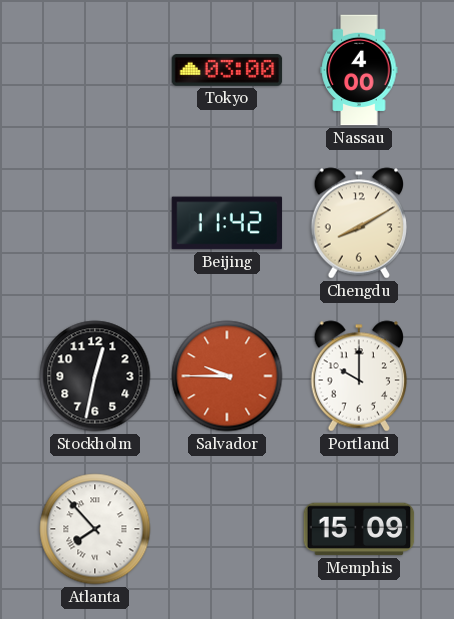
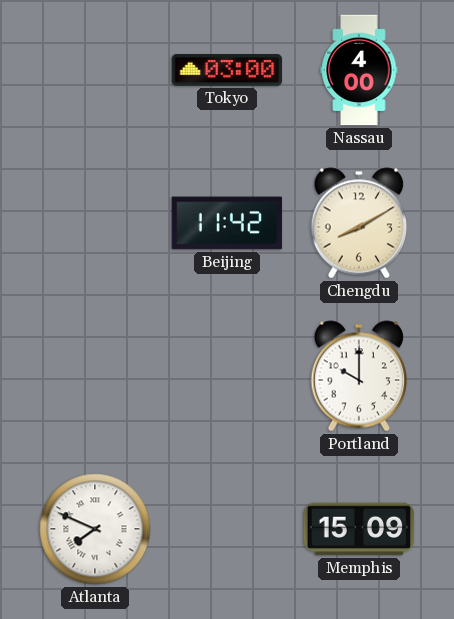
Stockholm: 12:32 -> none (95, 376)
Salvador: 9:45 -> none (227, 376)
Atlanta: 7:53 -> 7:49 (95, 529)
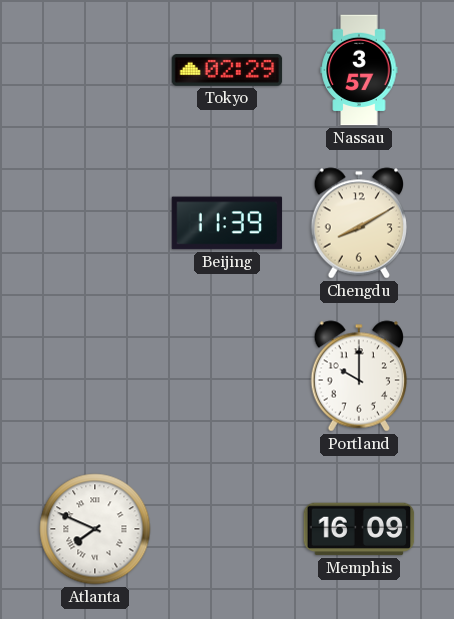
Tokyo: 03:00 -> 02:29 (227, 70)
Nassau: 4:00 -> 3:57 (359, 70)
Beijing: 11:42 -> 11:39 (227, 223)
Memphis: 15:09 -> 16:09 (359, 529)
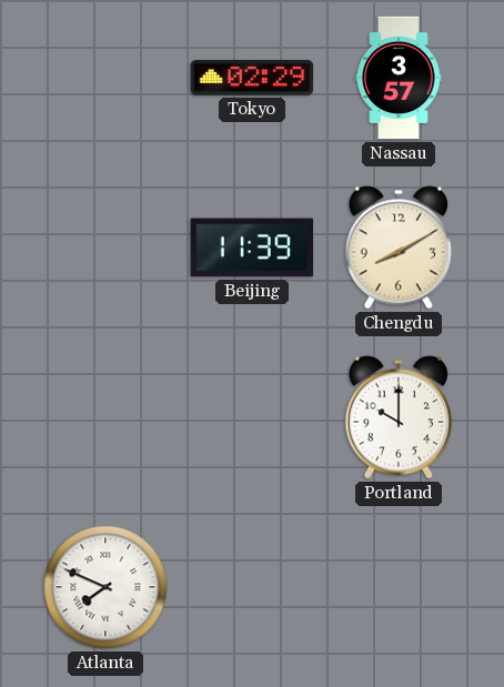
Memphis: 16:09 -> none (359, 529)
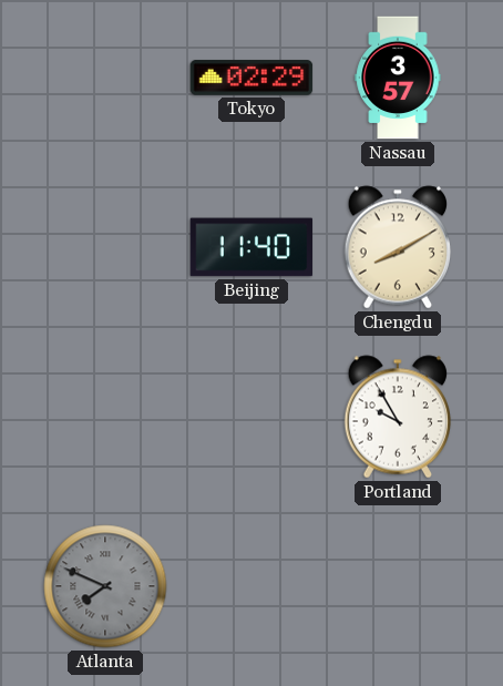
Beijing: 11:39 -> 11:40 (251, 247)
Portland: 10:00 -> 9:55 (398, 417)
Atlanta dial: white -> grey (105, 586)
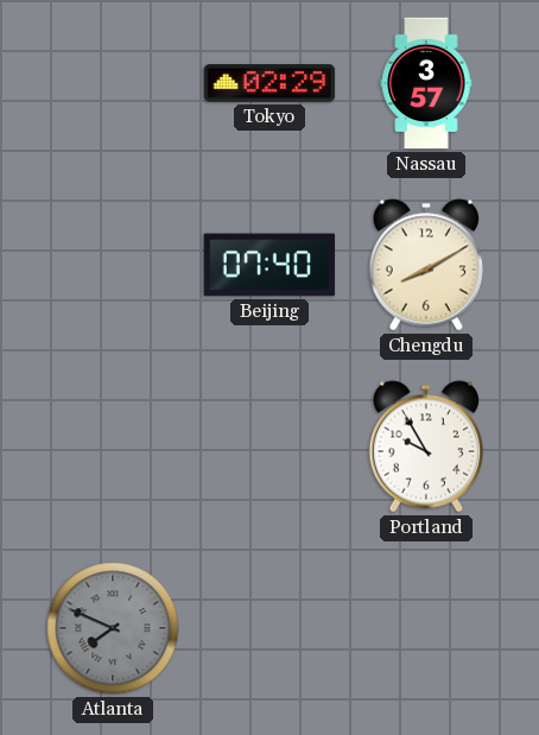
Beijing: 11:40 -> 07:40 (269, 265)
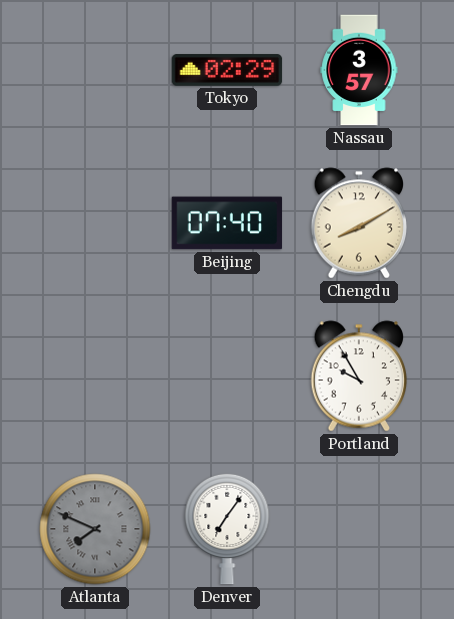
Denver: none -> 7:06 (227, 529)
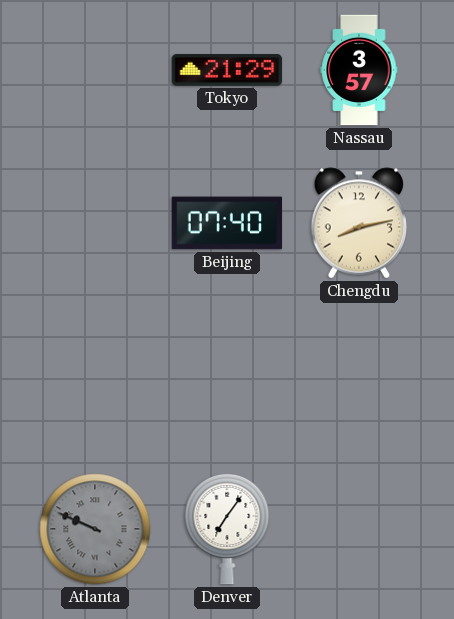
Tokyo: 02:29 -> 21:29 (227, 70)
Chengdu: 8:10 -> 8:13 (359, 223)
Portland: 9:55 -> none (359, 376)
Atlanta: 7:49 -> 9:49 (95, 529)
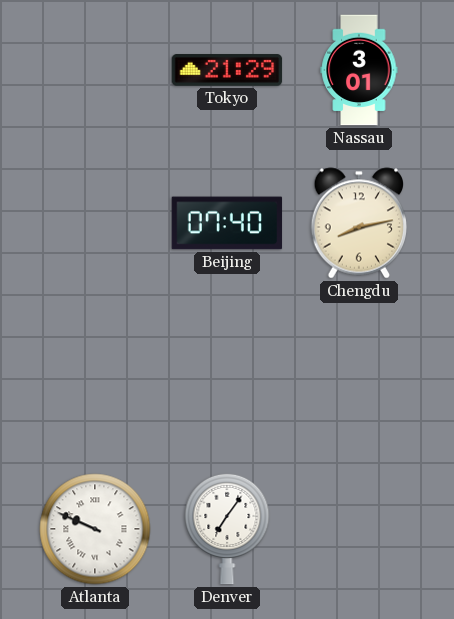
Nassau: 3:57 -> 3:01 (359, 70)
Atlanta dial: grey -> white (95, 529)
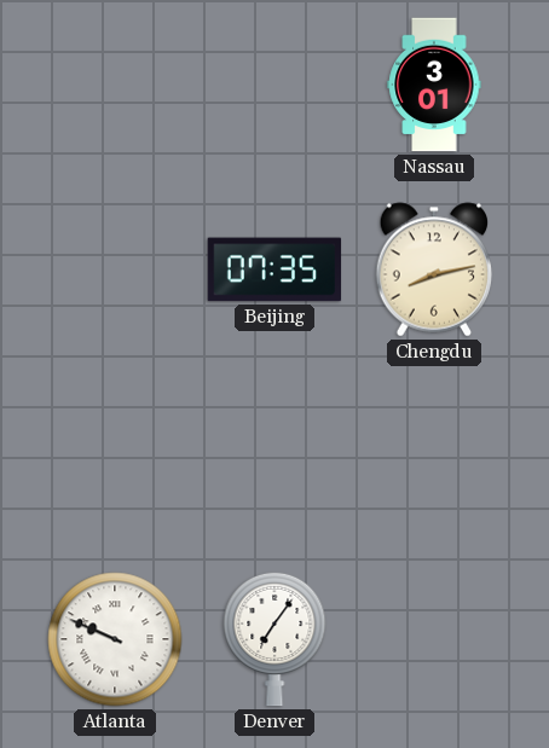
Tokyo: 21:29 -> none (227, 70)
Beijing: 07:40 -> 07:35 (274, 269)
